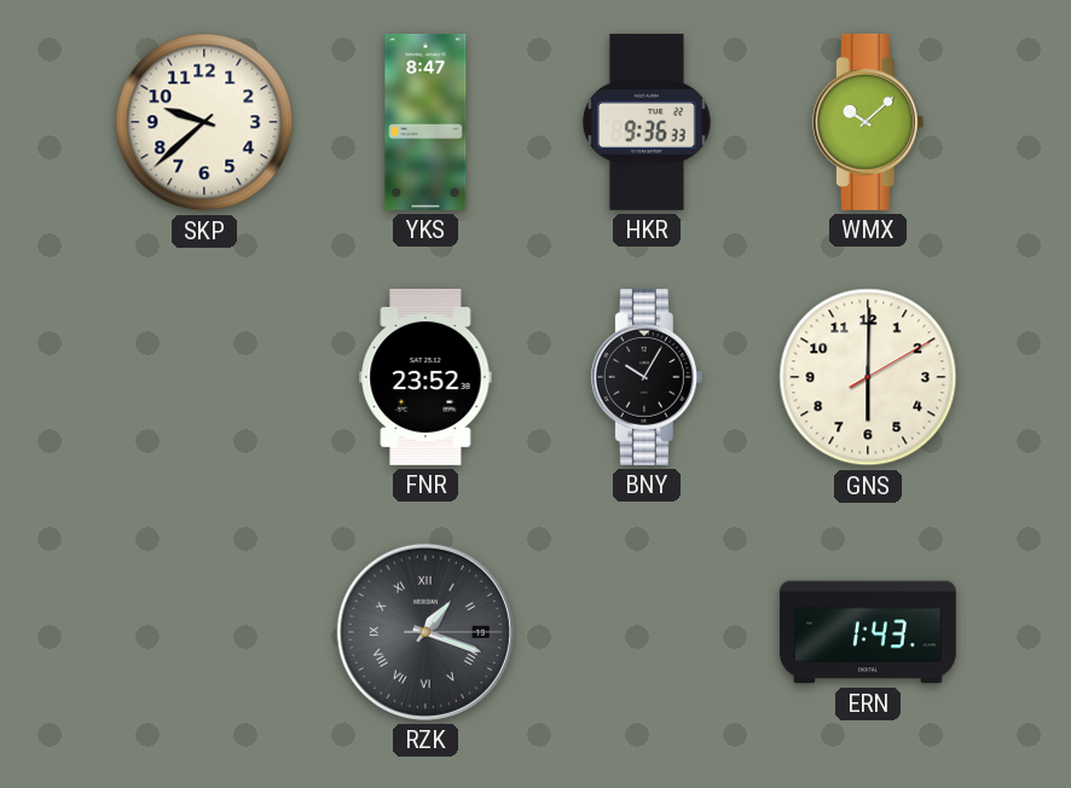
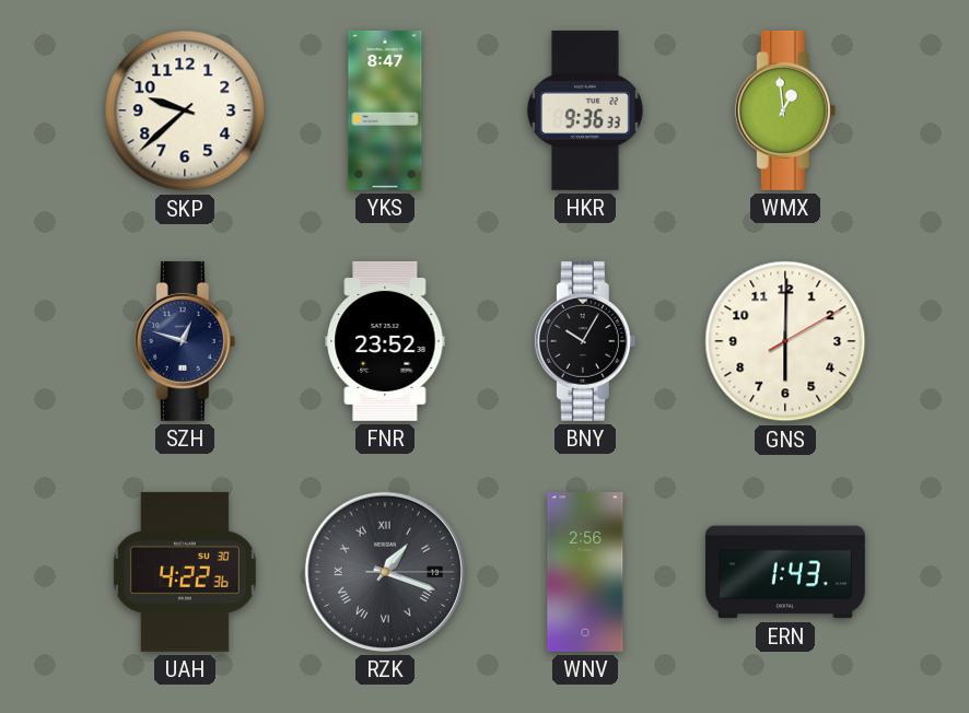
WMX: 10:08 -> 12:59 (785, 110)
SZH: none -> 12:48 (185, 341)
UAH: none -> 4:22 (185, 572)
WNV: none -> 2:56 (585, 572)
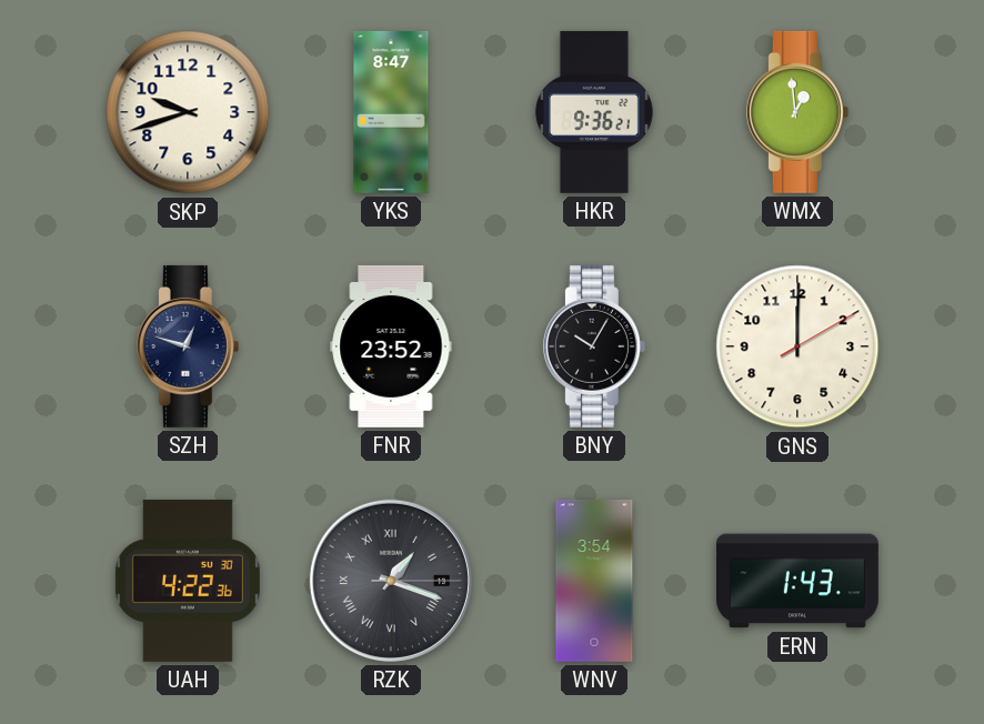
SKP: 9:38 -> 9:42 (188, 112)
HKR: 9:36:33 -> 9:36:21 (594, 112)
GNS: 6:00 -> 12:00 (797, 346)
WNV: 2:56 -> 3:54 (594, 581)
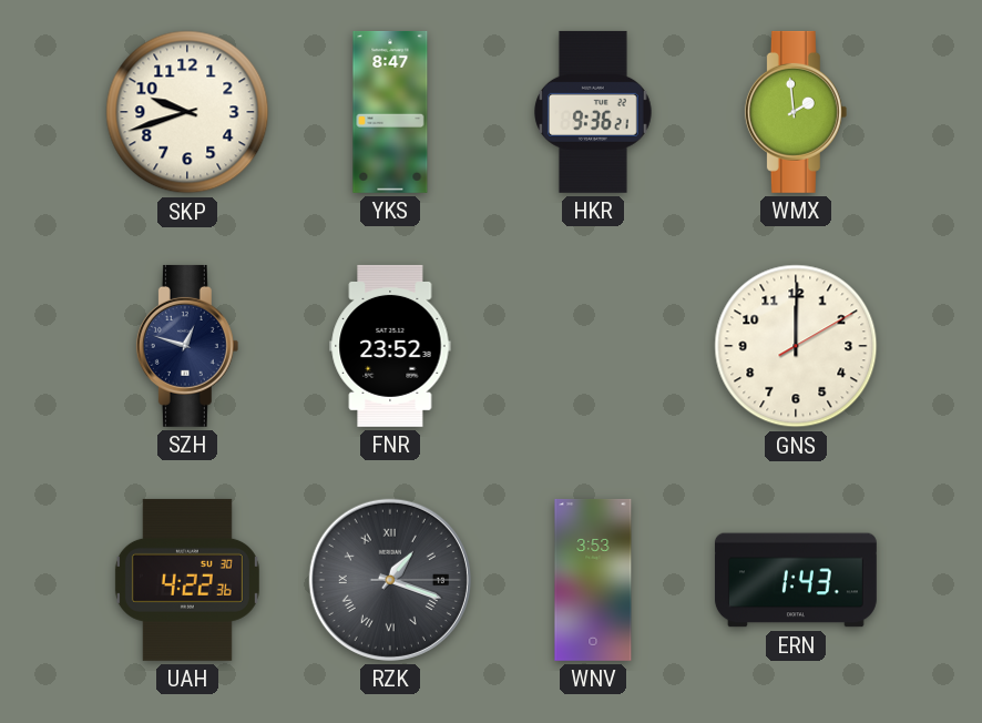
WMX: 12:59 -> 1:59 (796, 112)
BNY: 10:05 -> none (594, 346)
WNV: 3:54 -> 3:53 (593, 580)
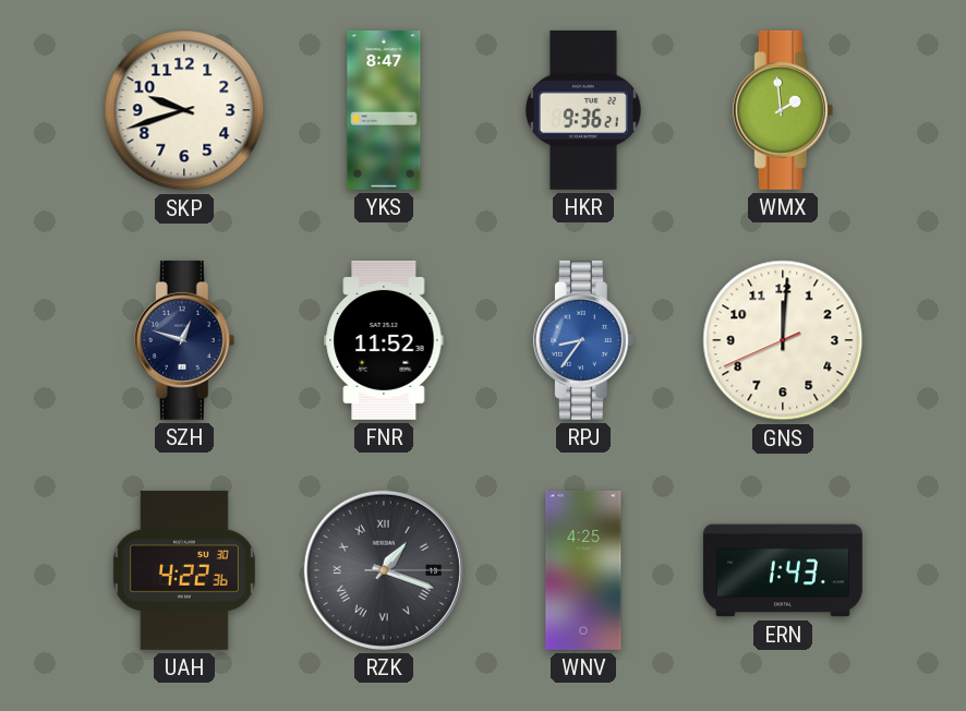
FNR: 23:52 -> 11:52 (384, 340)
RPJ: none -> 8:36 (583, 340)
GNS: 12:00:10 -> 12:00:41 (783, 340)
WNV: 3:53 -> 4:25 (583, 570)
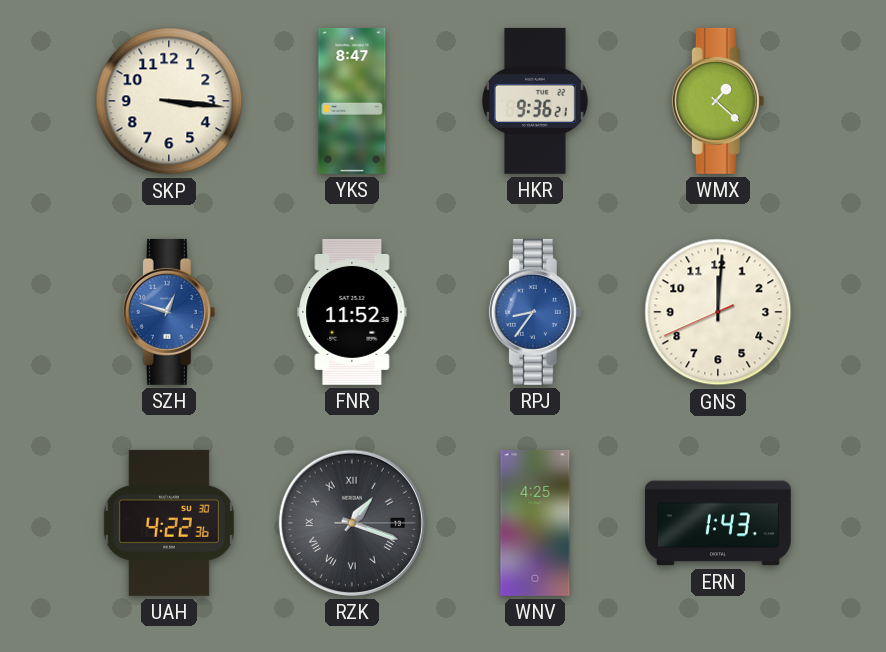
SKP: 9:42 -> 3:16 (169, 101)
WMX: 1:59 -> 1:22 (718, 101)
SZH dial: navy -> blue (169, 312)
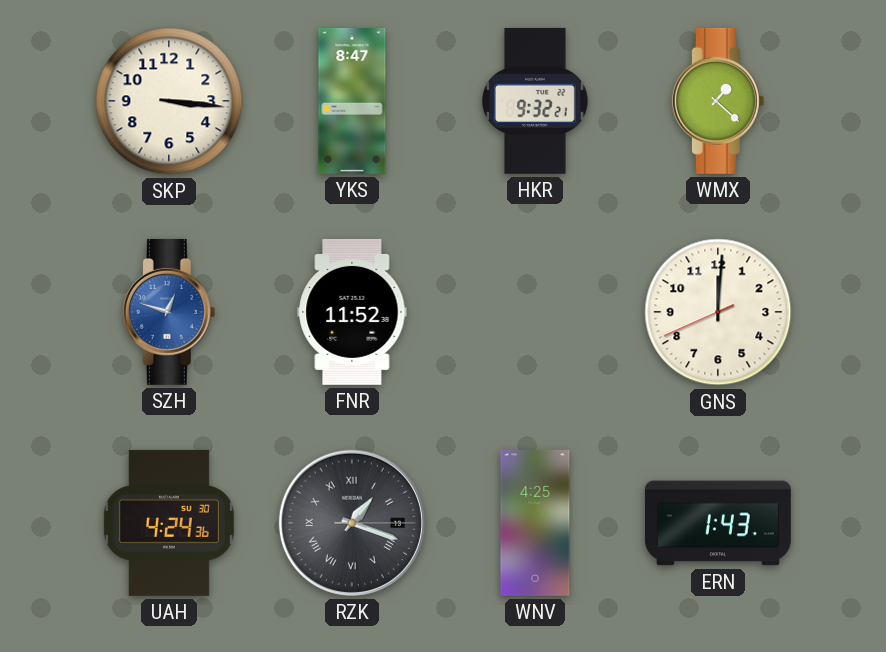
HKR: 9:36 -> 9:32 (535, 101)
RPJ: 8:36 -> none (535, 312)
UAH: 4:22 -> 4:24 (169, 523)
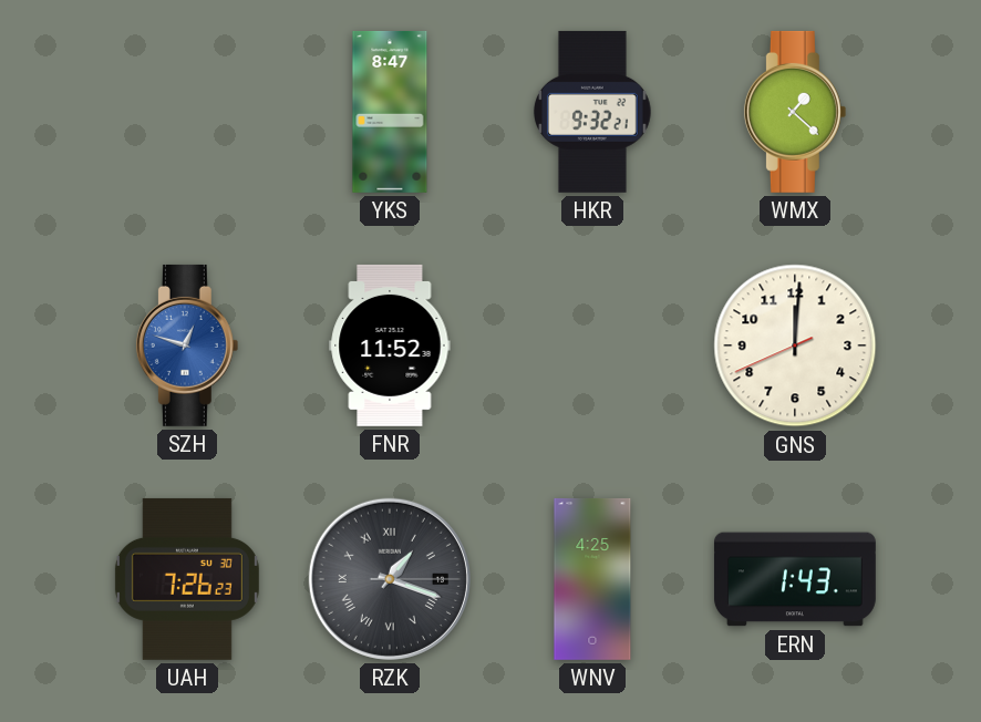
SKP: 3:16 -> none (169, 101)
UAH: 4:24 -> 7:26 (187, 579)
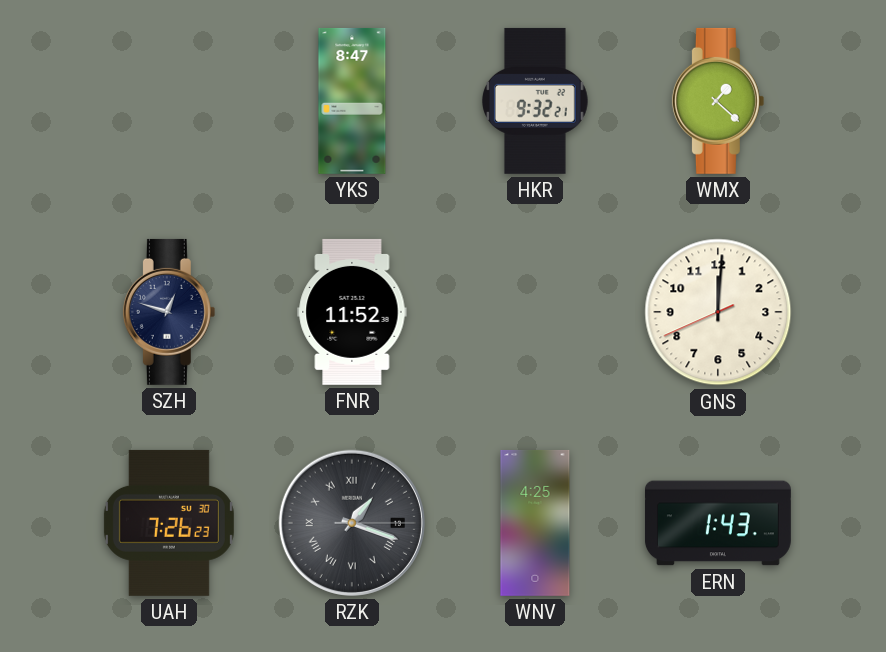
SZH dial: blue -> navy (169, 312)
